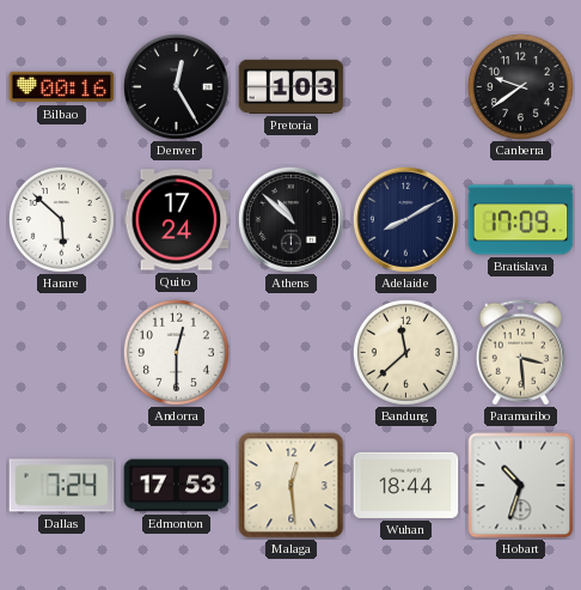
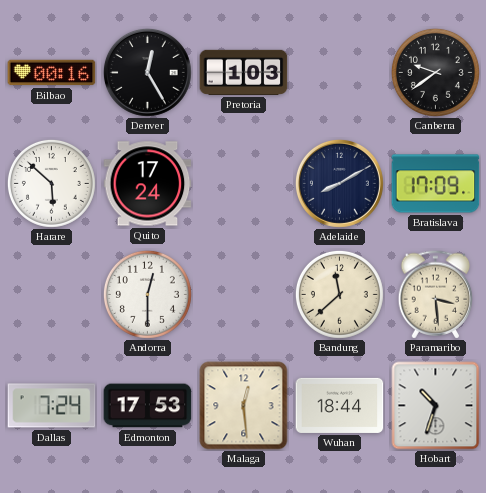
Athens: 10:52 -> none (290, 219)
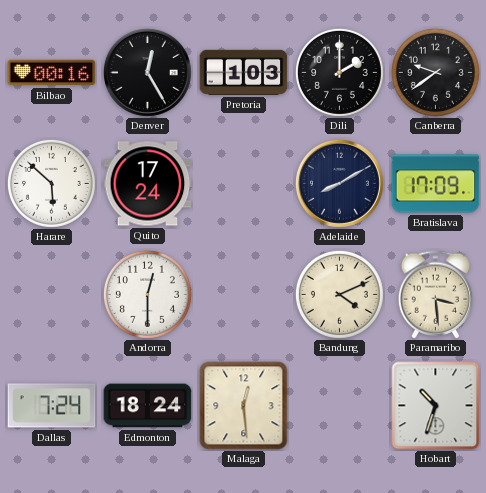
Dili: none -> 2:00 (339, 72)
Bandung: 11:38 -> 4:11 (339, 294)
Edmonton: 17:53 -> 18:24 (148, 406)
Wuhan: 18:44 -> none (340, 405)
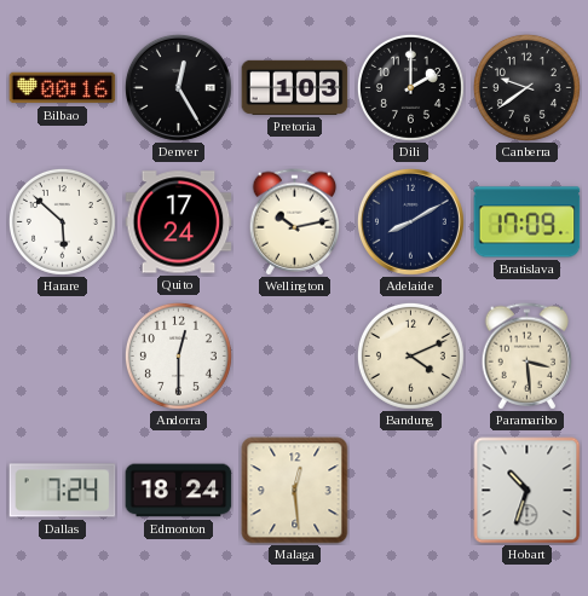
Wellington: none -> 10:13 (295, 222)
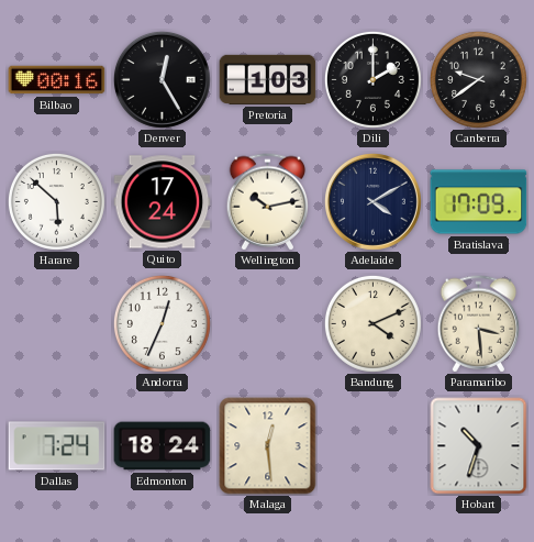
Adelaide: 8:10 -> 4:10 (372, 201)
Andorra: 12:30 -> 12:34 (162, 323)
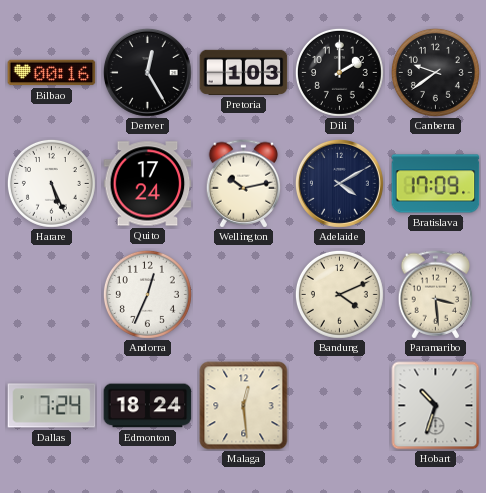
Harare: 5:52 -> 5:26 (51, 183)
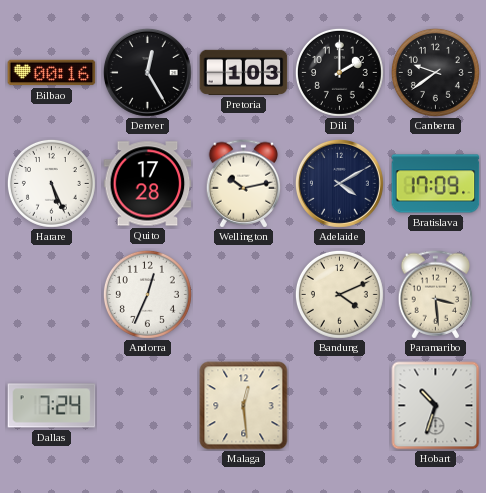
Quito: 17:24 -> 17:28 (148, 184)
Edmonton: 18:24 -> none (148, 406)
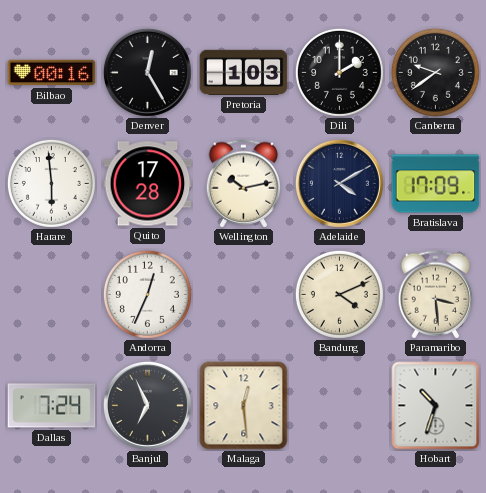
Harare: 5:26 -> 5:59 (51, 183)
Banjul: none -> 6:56 (147, 405)
